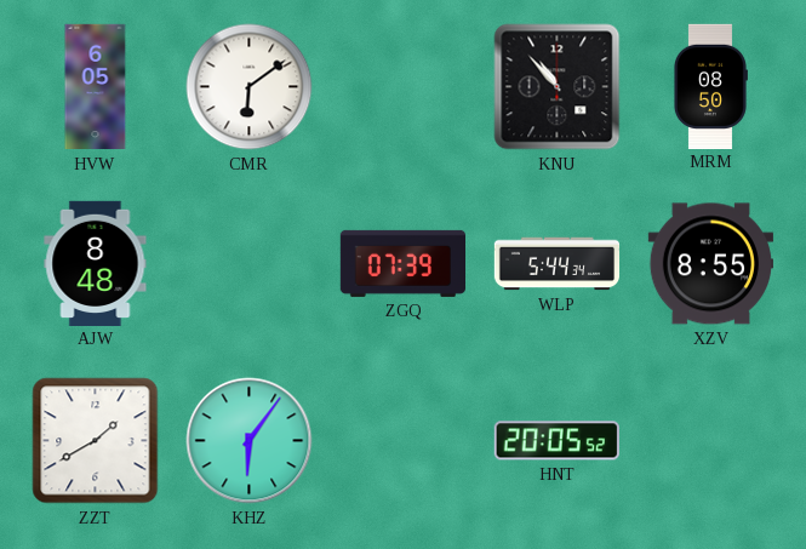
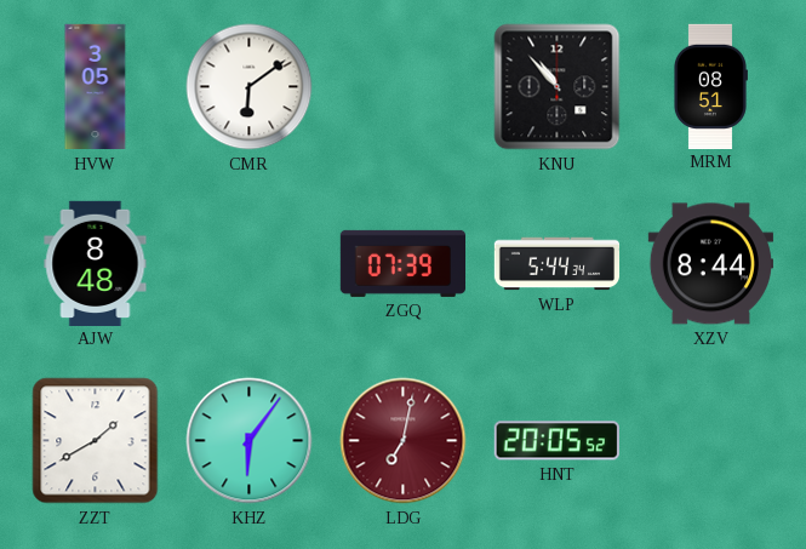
HVW: 6:05 -> 3:05 (96, 87)
MRM: 08:50 -> 08:51 (710, 86)
XZV: 8:55 -> 8:44 (710, 264)
LDG: none -> 7:02 (404, 441)
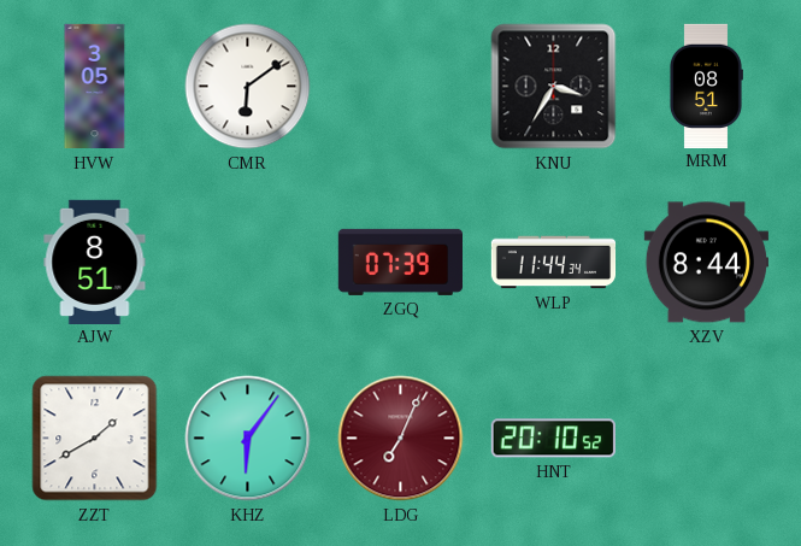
KNU: 10:53 -> 3:35 (554, 87)
AJW: 8:48 -> 8:51 (95, 262)
WLP: 5:44 -> 11:44 (554, 263)
LDG: 7:02 -> 7:04 (401, 439)
HNT: 20:05 -> 20:10 (553, 439)
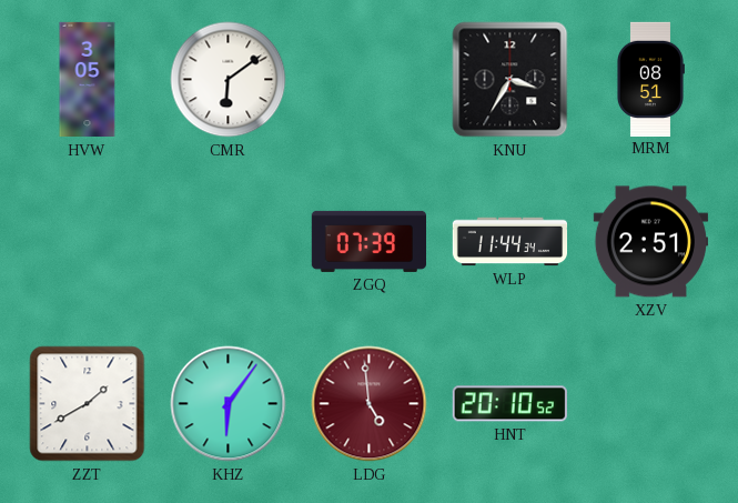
AJW: 8:51 -> none (95, 262)
XZV: 8:44 -> 2:51 (650, 242)
LDG: 7:04 -> 4:59 (370, 404)
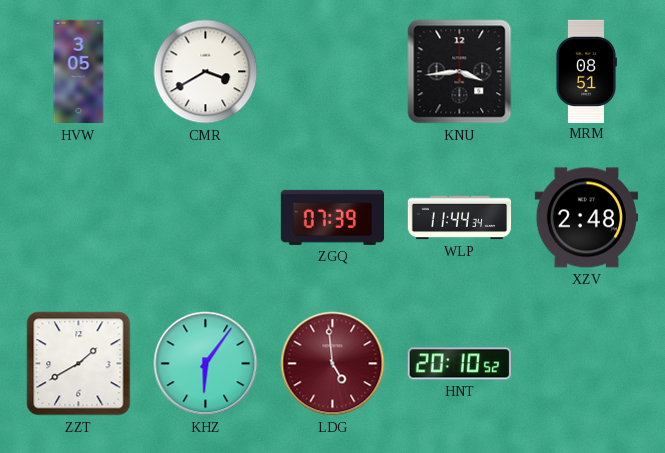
CMR: 6:09 -> 3:40 (206, 72)
KNU: 3:35 -> 3:44 (460, 72)
XZV: 2:51 -> 2:48 (586, 218)
